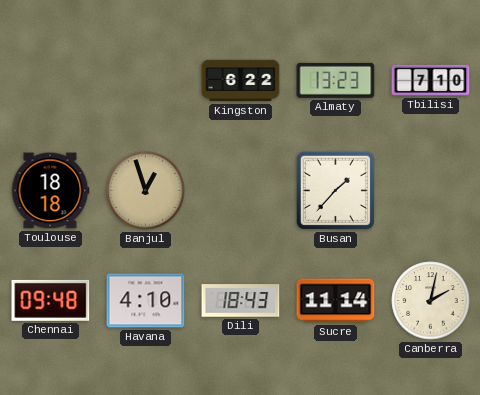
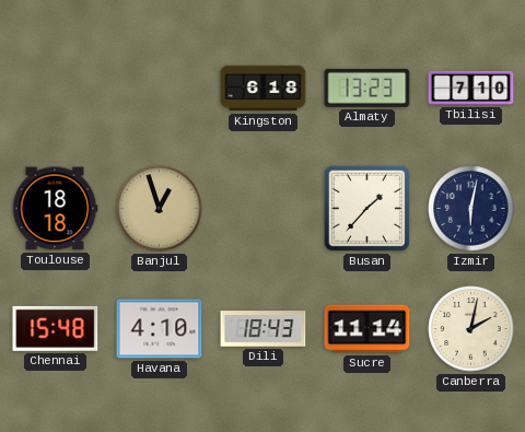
Kingston: 6:22 -> 6:18 (264, 89)
Izmir: none -> 6:02 (471, 209)
Chennai: 09:48 -> 15:48 (56, 328)
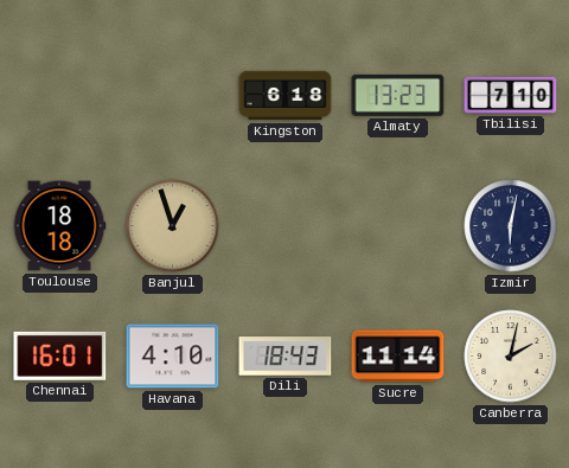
Busan: 1:37 -> none (366, 208)
Chennai: 15:48 -> 16:01 (60, 355)
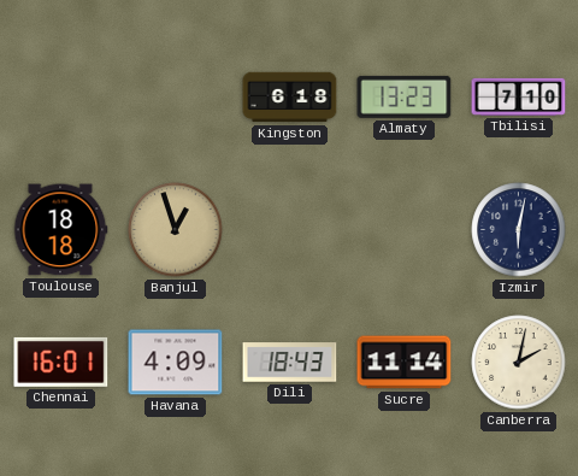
Havana: 4:10 -> 4:09 (176, 363)
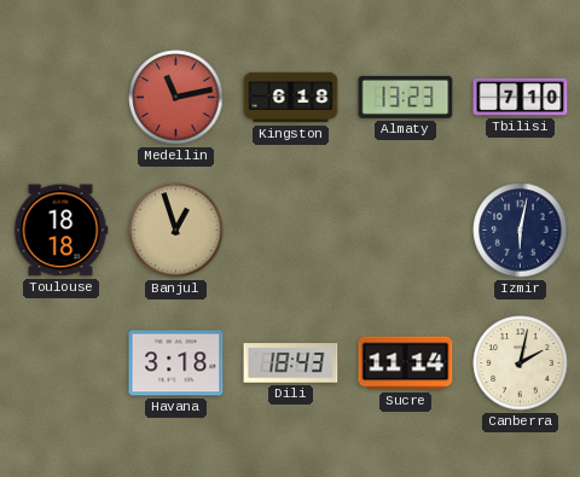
Medellin: none -> 11:13 (176, 98)
Chennai: 16:01 -> none (61, 362)
Havana: 4:09 -> 3:18 (176, 363)
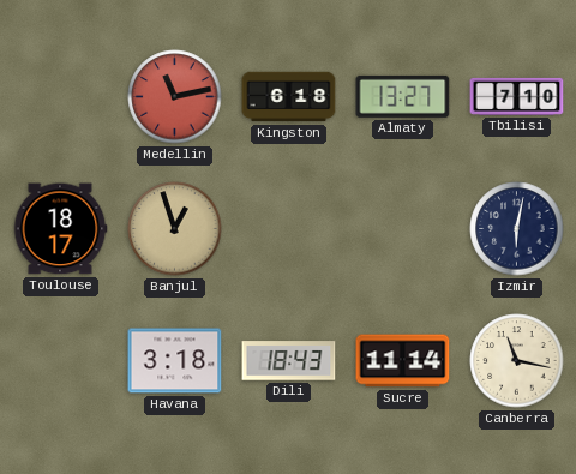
Almaty: 13:23 -> 13:27 (403, 96)
Toulouse: 18:18 -> 18:17 (60, 229)
Canberra: 2:02 -> 11:17 (517, 361)
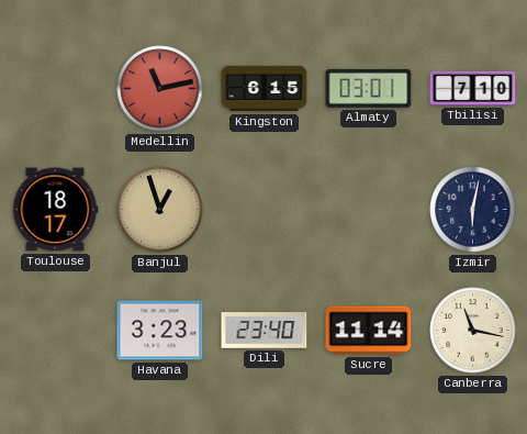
Kingston: 6:18 -> 6:15 (265, 89)
Almaty: 13:27 -> 03:01 (369, 88)
Havana: 3:18 -> 3:23 (160, 331)
Dili: 18:43 -> 23:40 (265, 331)
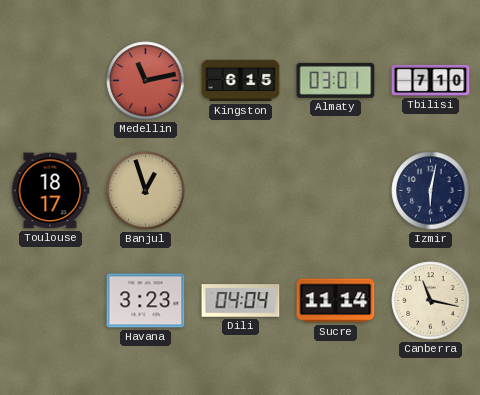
Dili: 23:40 -> 04:04 (241, 301)
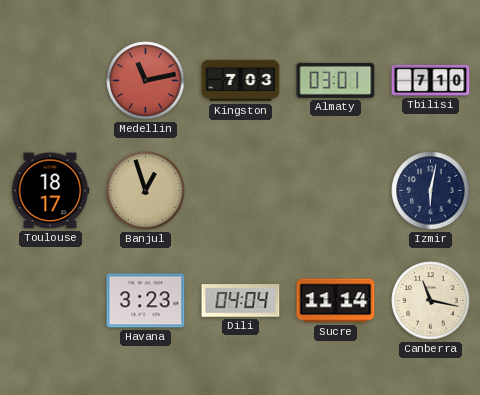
Kingston: 6:15 -> 7:03 (241, 81)
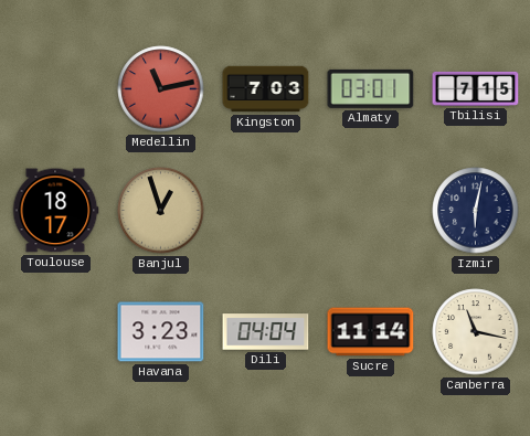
Tbilisi: 7:10 -> 7:15 (476, 88)
